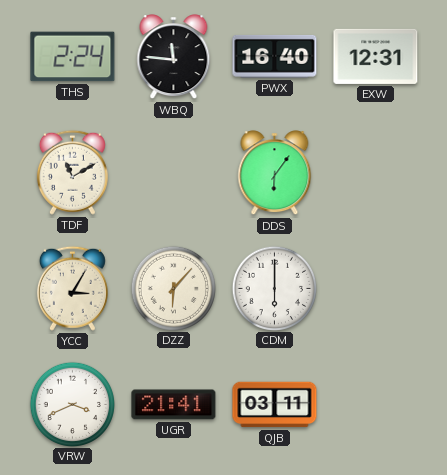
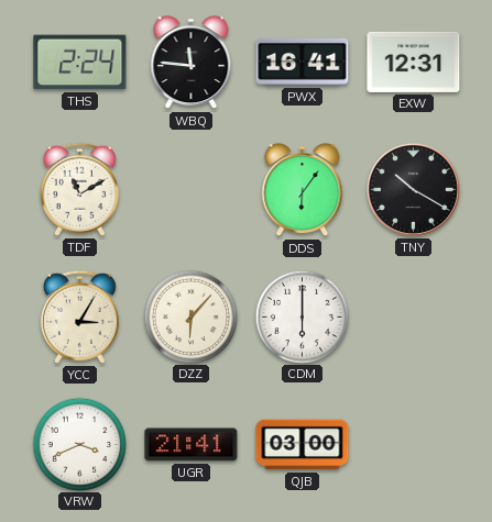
PWX: 16:40 -> 16:41 (303, 62)
TNY: none -> 10:20 (413, 189)
QJB: 03:11 -> 03:00 (303, 445)
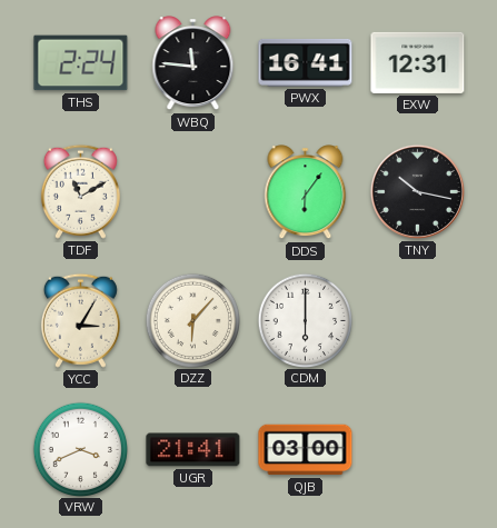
TNY: 10:20 -> 10:17 (417, 191)
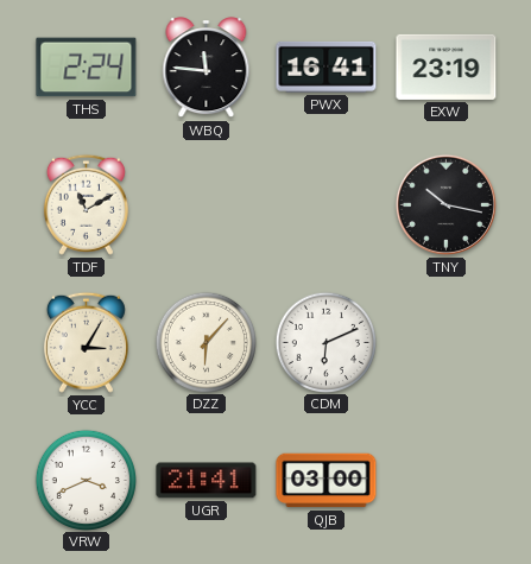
EXW: 12:31 -> 23:19 (447, 66)
DDS: 6:06 -> none (306, 192)
CDM: 6:00 -> 6:11 (325, 342)
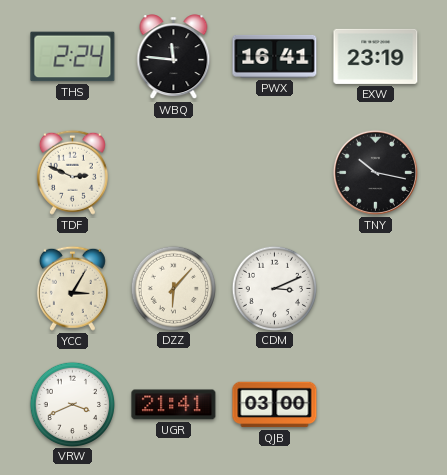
TDF: 11:10 -> 2:49 (72, 172)
CDM: 6:11 -> 3:11 (274, 288)
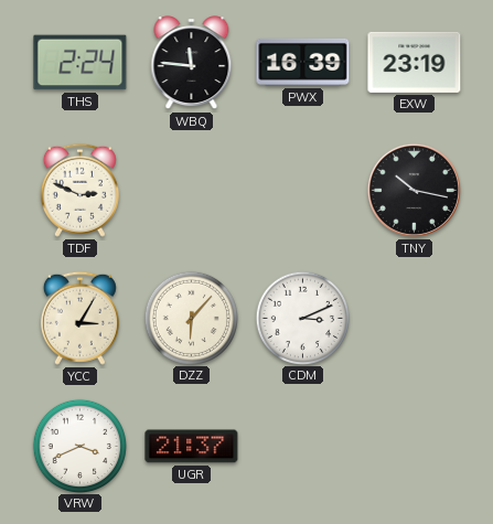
PWX: 16:41 -> 16:39 (303, 62)
UGR: 21:41 -> 21:37 (192, 447)
QJB: 03:00 -> none (275, 405)
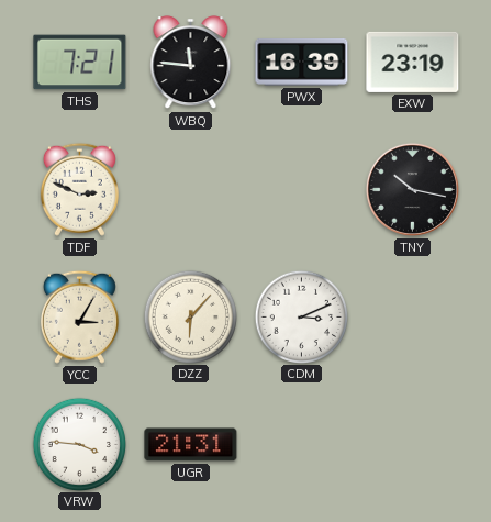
THS: 2:24 -> 7:21 (80, 63)
VRW: 3:41 -> 3:46 (79, 444)
UGR: 21:37 -> 21:31 (191, 445)
